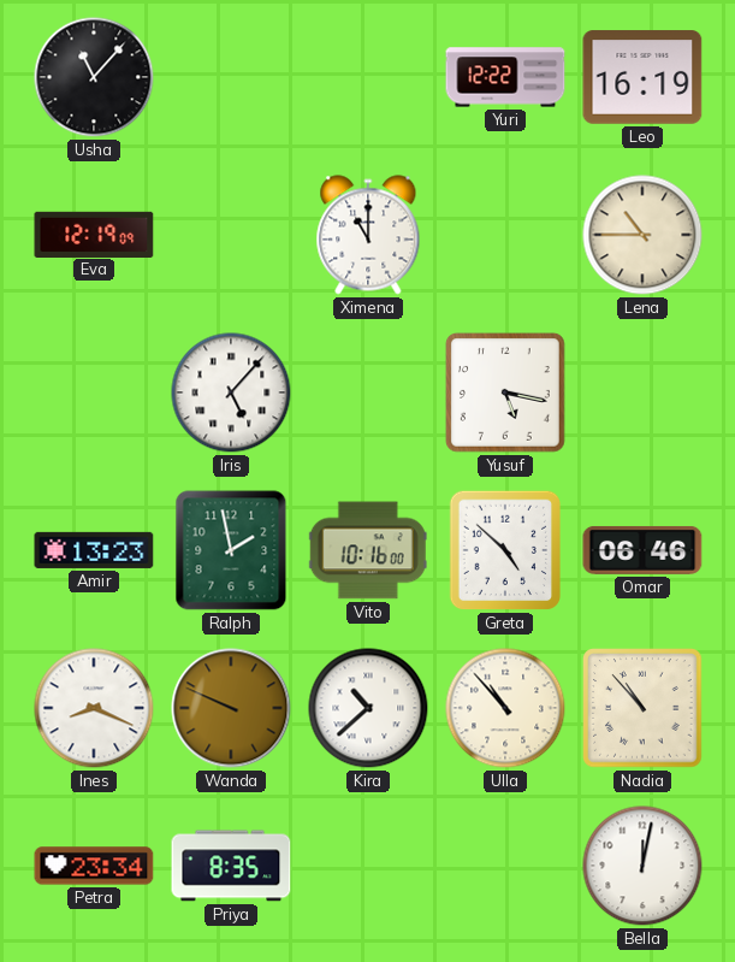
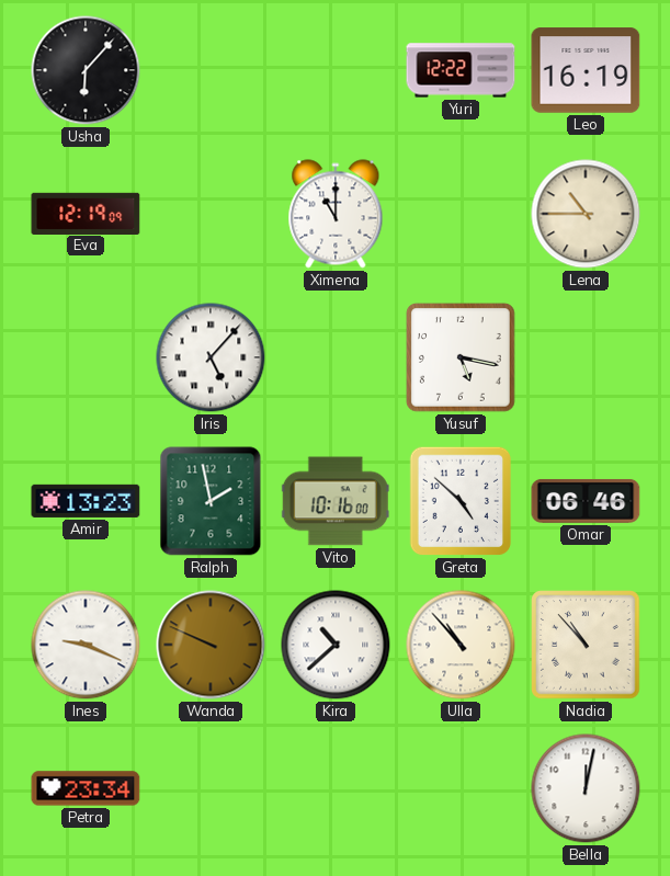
Usha: 11:07 -> 6:07 (86, 70)
Ines: 8:19 -> 9:19 (86, 645)
Priya: 8:35 -> none (231, 866)
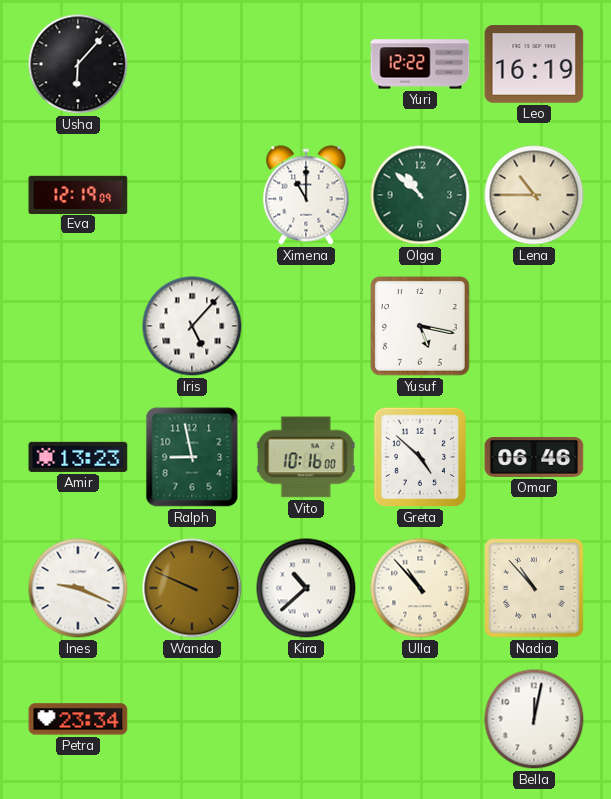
Olga: none -> 10:52 (420, 195)
Ralph: 1:58 -> 8:58 (192, 457)
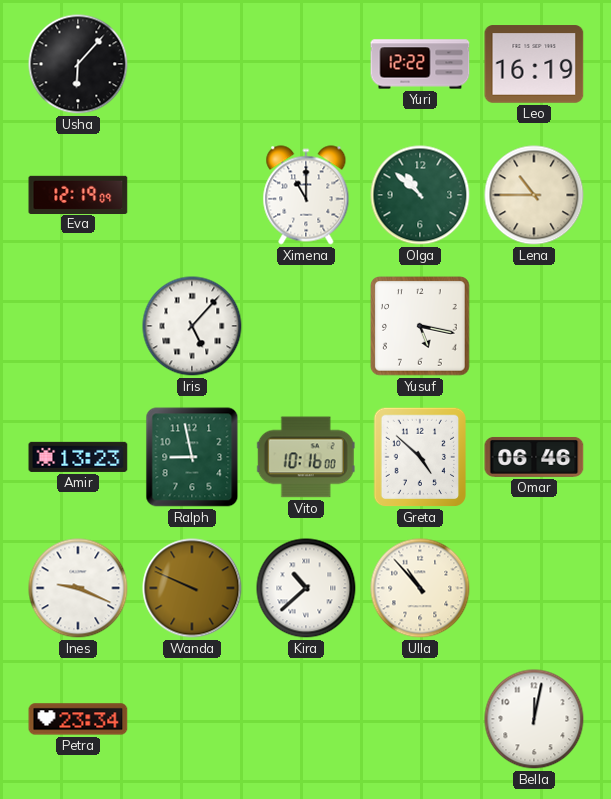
Nadia: 10:53 -> none (534, 588)
